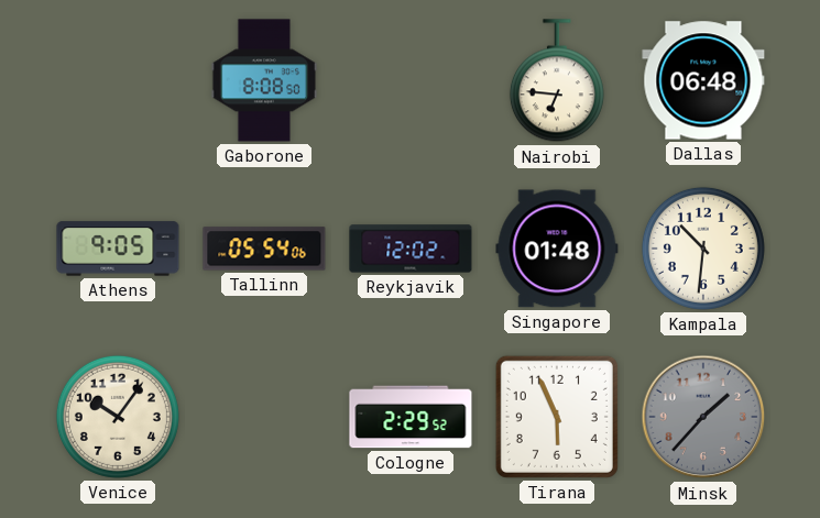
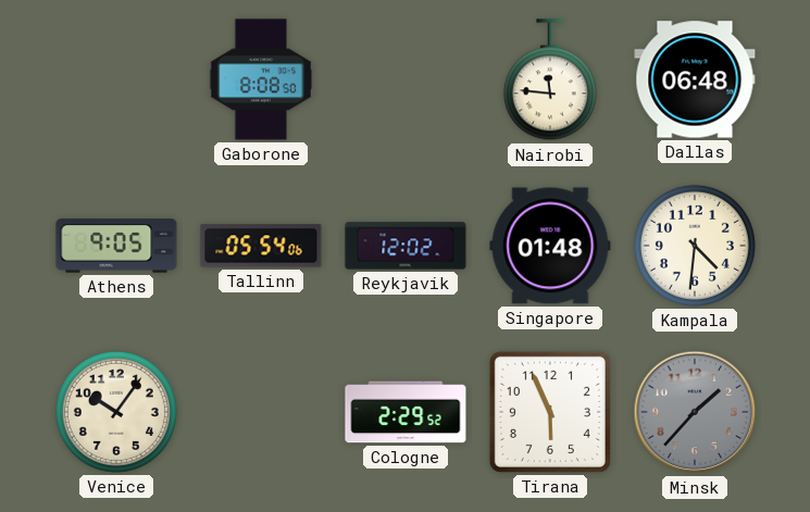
Nairobi: 6:46 -> 11:46 (550, 80)
Kampala: 10:31 -> 4:31 (695, 246)
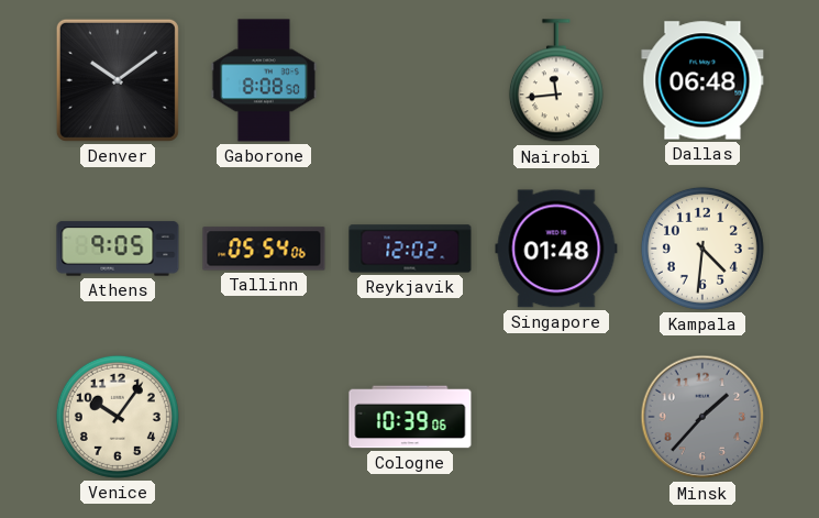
Denver: none -> 10:09 (118, 80)
Nairobi: 11:46 -> 11:44 (556, 81)
Cologne: 2:29 -> 10:39 (410, 417)
Tirana: 5:56 -> none (550, 412)
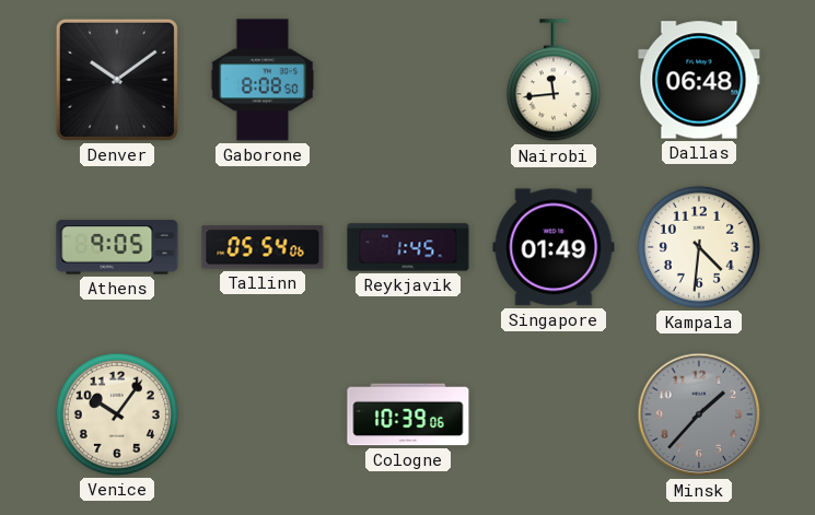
Reykjavik: 12:02 -> 1:45 (408, 247)
Singapore: 01:48 -> 01:49 (554, 247)
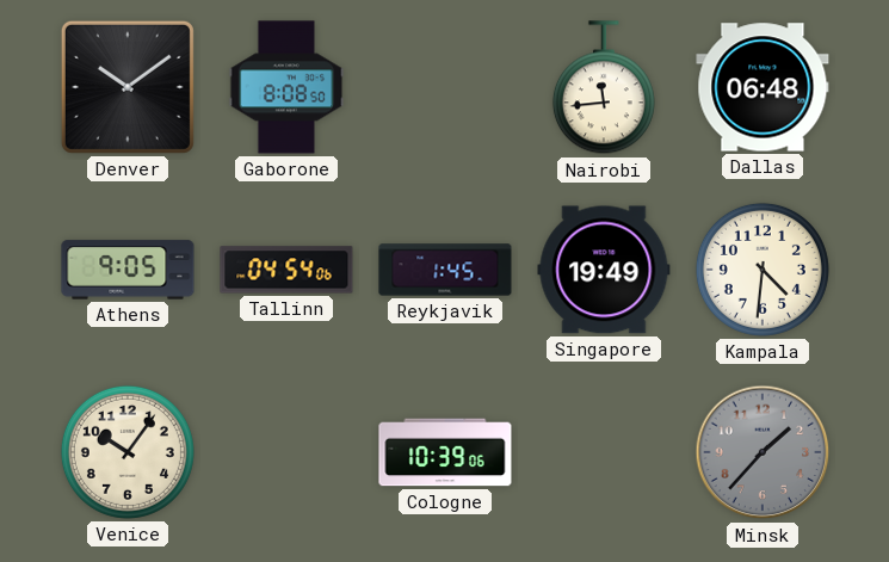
Tallinn: 05:54 -> 04:54 (286, 270)
Singapore: 01:49 -> 19:49 (604, 270)
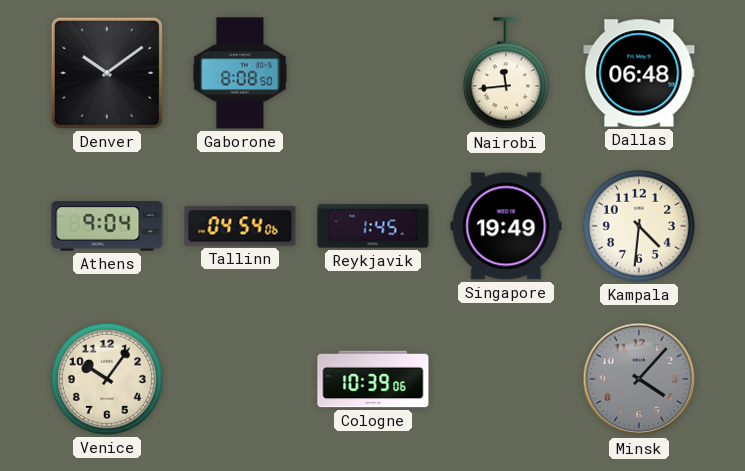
Athens: 9:05 -> 9:04 (107, 226)
Minsk: 1:37 -> 4:07 (639, 379)
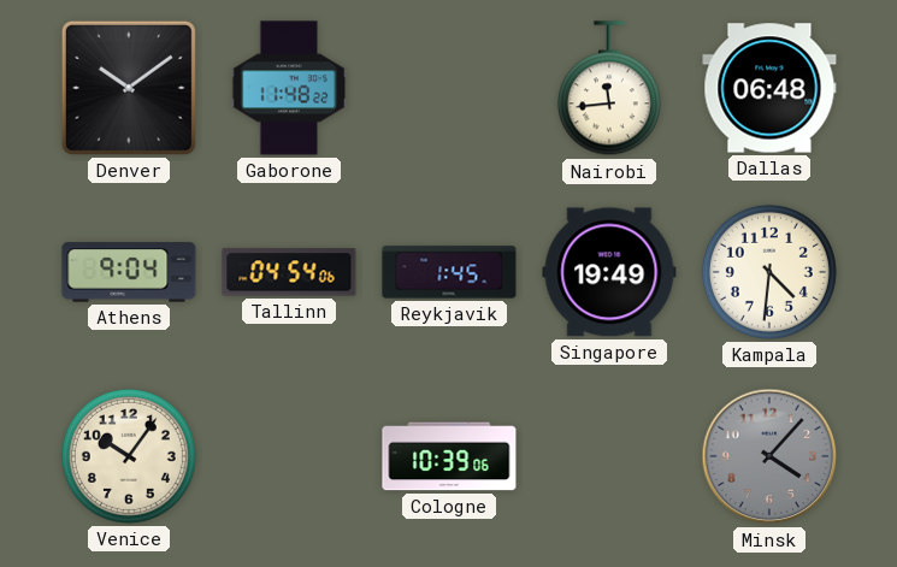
Gaborone: 8:08 -> 11:48 (289, 88)
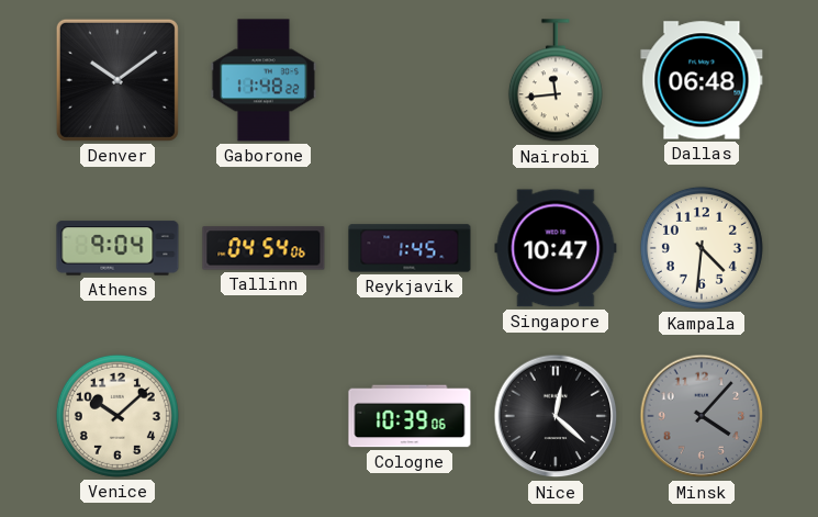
Singapore: 19:49 -> 10:47 (556, 248)
Venice: 10:06 -> 10:08 (117, 416)
Nice: none -> 12:22 (556, 416)
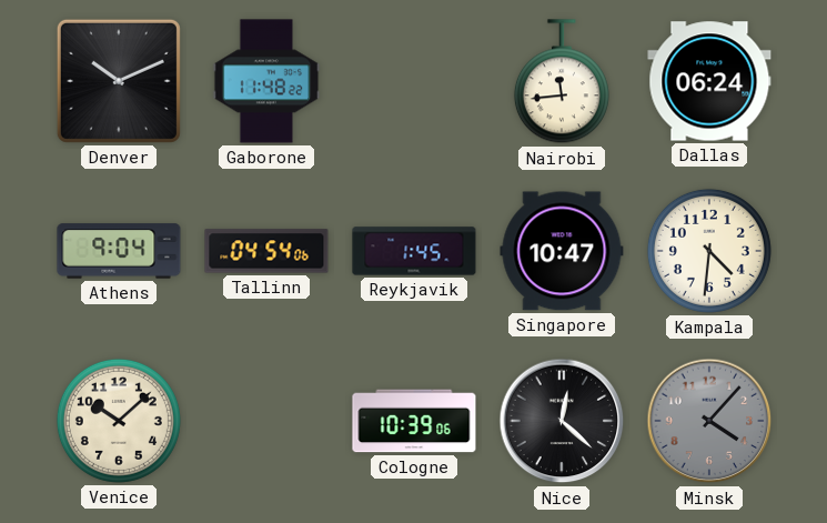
Denver: 10:09 -> 10:11 (119, 81)
Dallas: 06:48 -> 06:24 (709, 81)
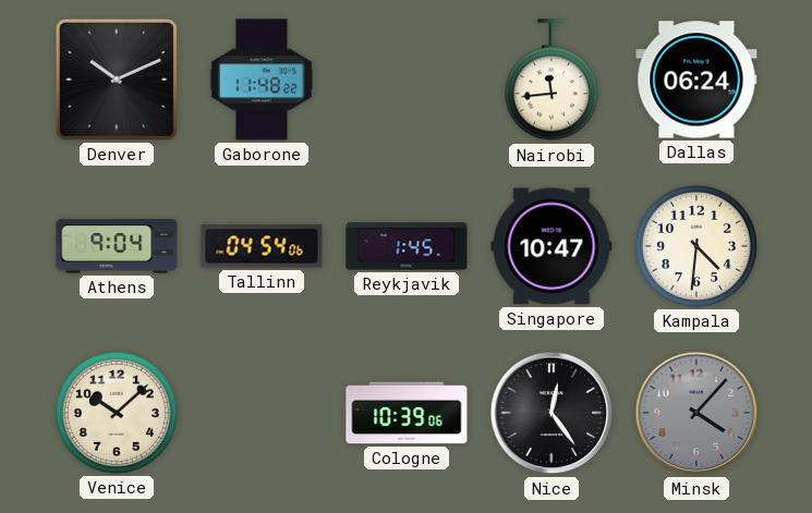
Nice: 12:22 -> 12:24 (552, 413)
